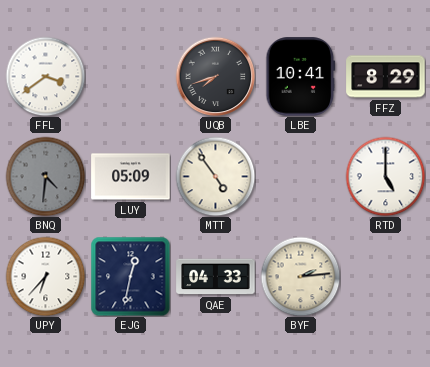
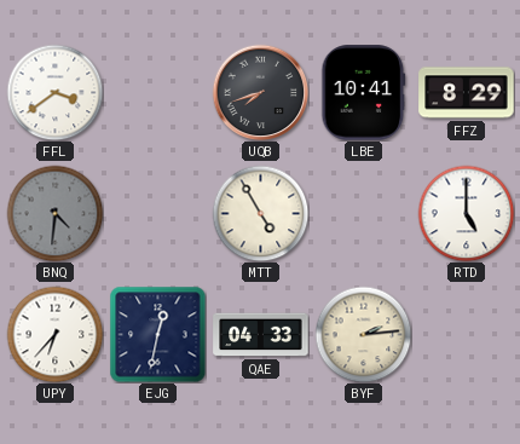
LUY: 05:09 -> none (131, 177)
MTT: 4:54 -> 4:55 (260, 213)
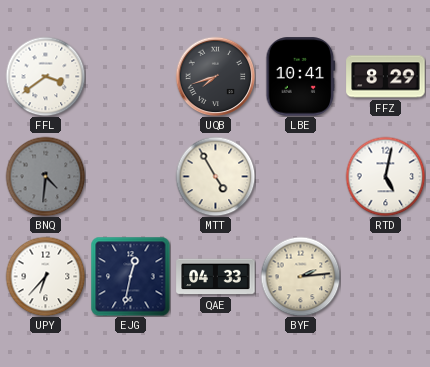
RTD: 5:00 -> 5:02 (385, 176)
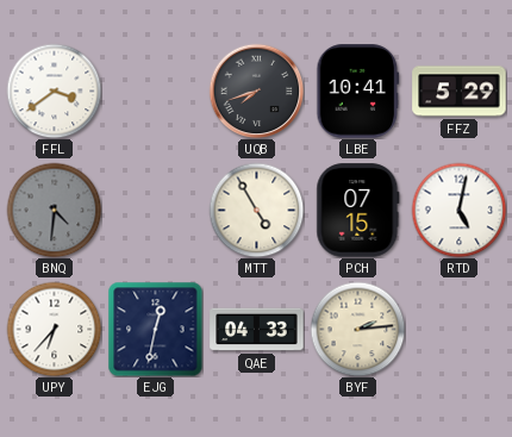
FFZ: 8:29 -> 5:29 (460, 92)
PCH: none -> 07:15 (358, 211)
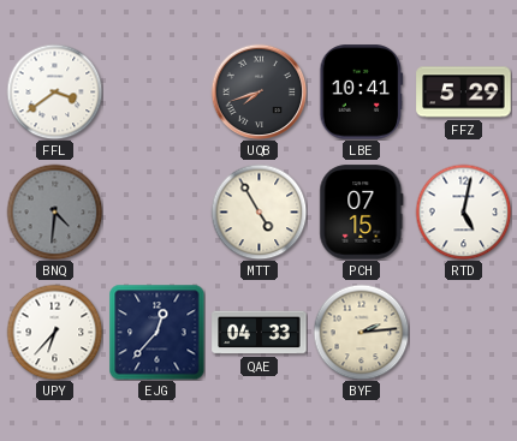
EJG: 12:32 -> 12:37 (156, 332)
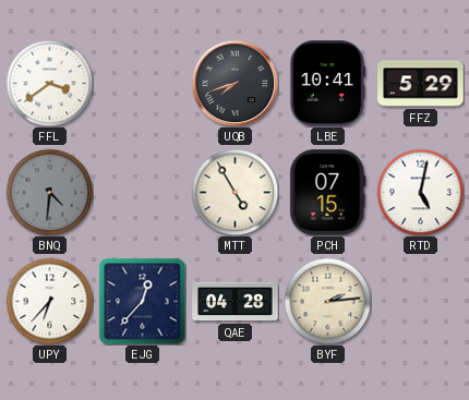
QAE: 04:33 -> 04:28 (236, 302)
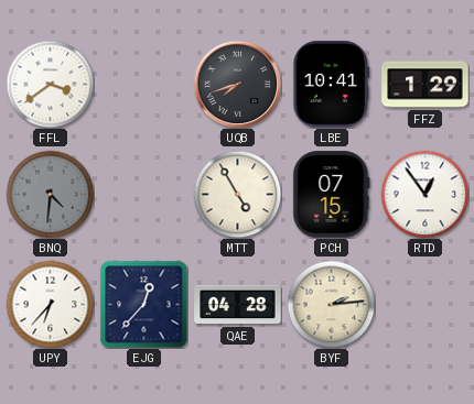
FFZ: 5:29 -> 1:29 (425, 85)
RTD: 5:02 -> 12:54 (424, 194)
